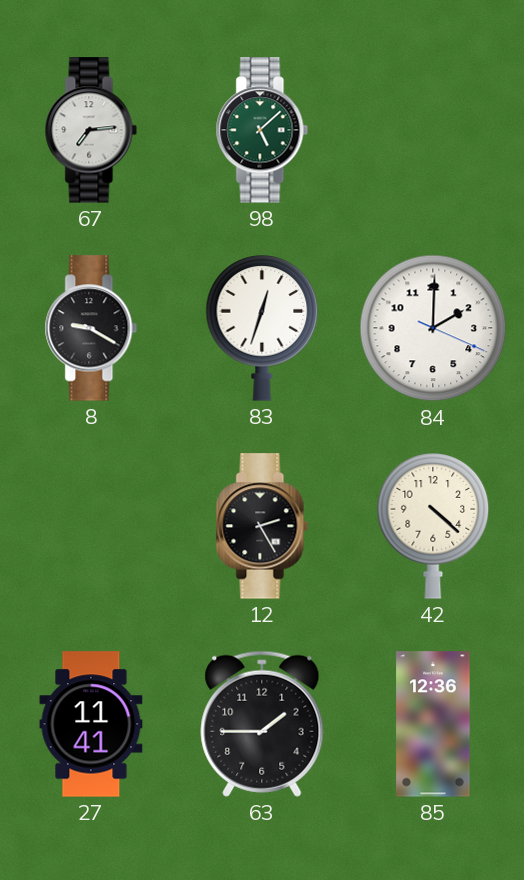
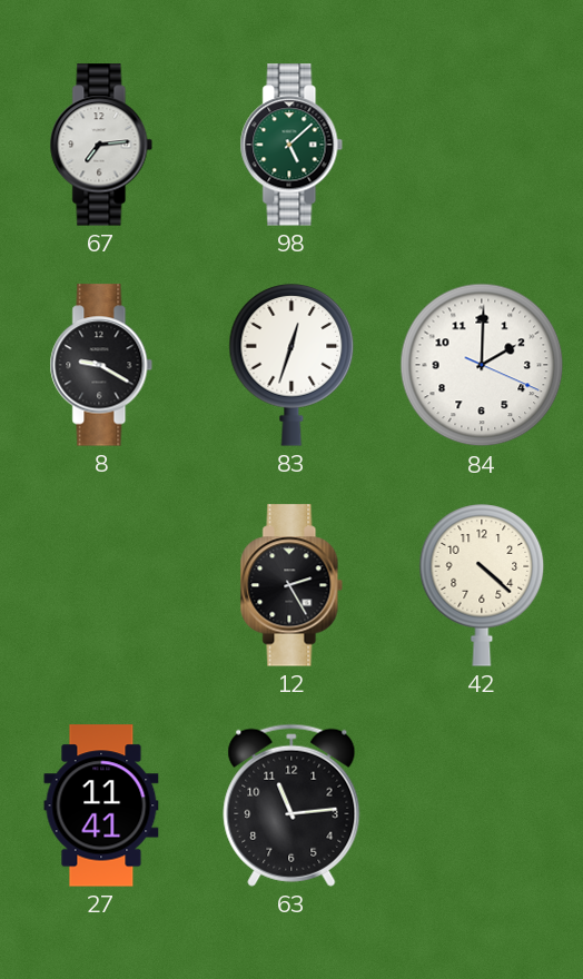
63: 1:45 -> 11:14 (291, 805)
85: 12:36 -> none (433, 724)
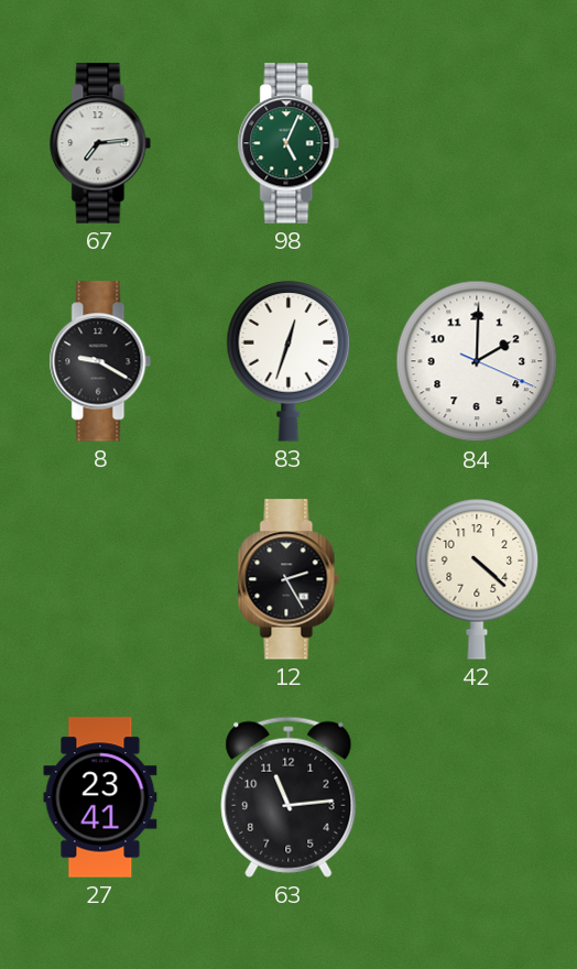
98: 5:08 -> 5:04 (288, 143)
27: 11:41 -> 23:41 (100, 797)
